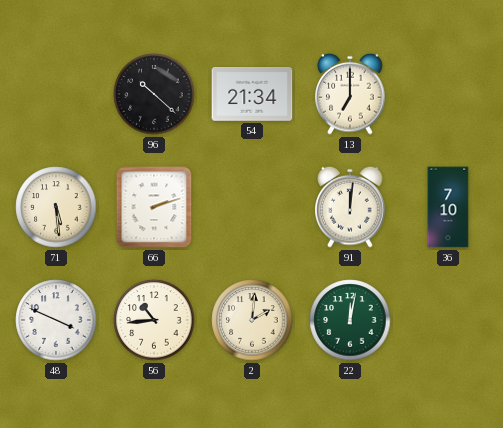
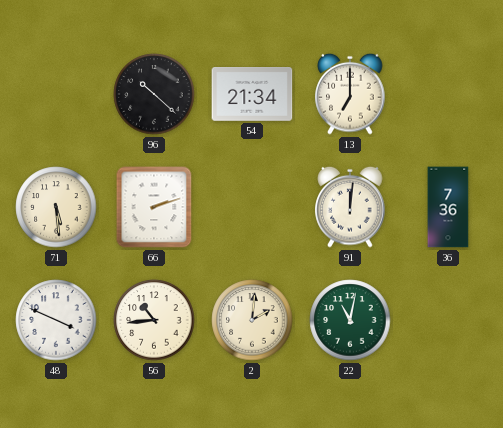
36: 7:10 -> 7:36 (448, 207)
22: 12:02 -> 11:02 (350, 320)
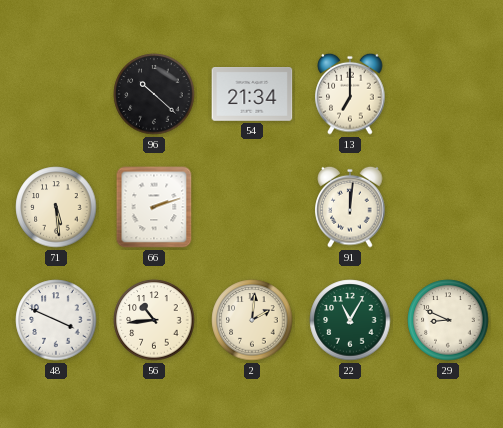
36: 7:36 -> none (448, 207)
22: 11:02 -> 11:05 (350, 320)
29: none -> 8:49 (448, 320)
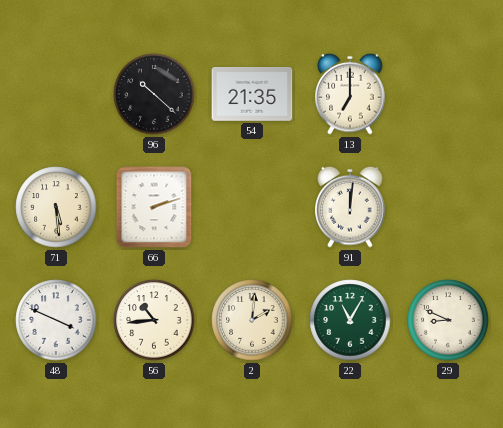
54: 21:34 -> 21:35 (252, 95)
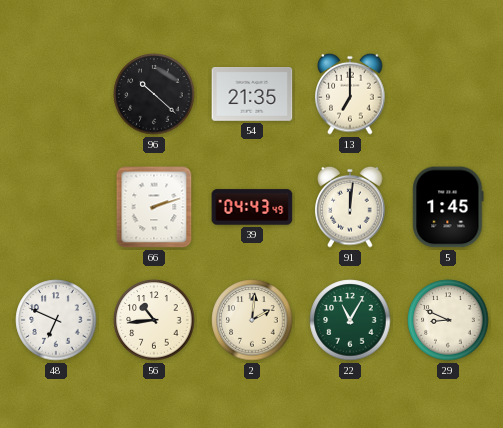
71: 5:29 -> none (56, 207)
39: none -> 04:43 (252, 207)
5: none -> 1:45 (448, 207)
48: 3:49 -> 6:49 (56, 320)
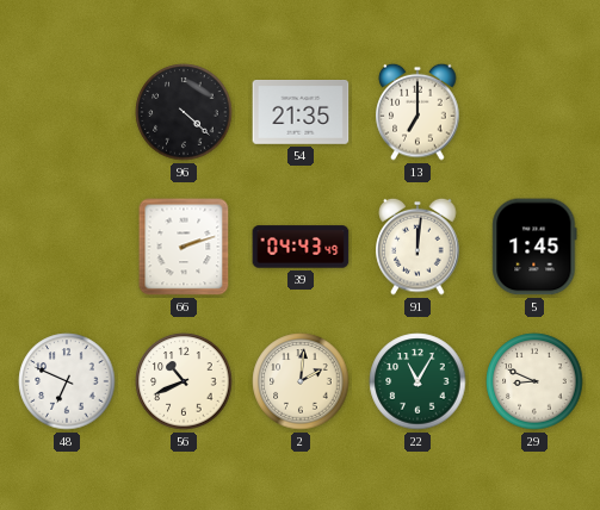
96: 10:22 -> 4:22 (184, 112)
56: 10:44 -> 10:41 (184, 381)
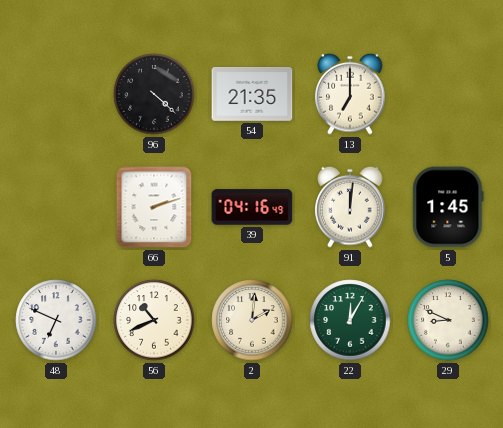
39: 04:43 -> 04:16 (252, 207)
22: 11:05 -> 12:05 (350, 320)
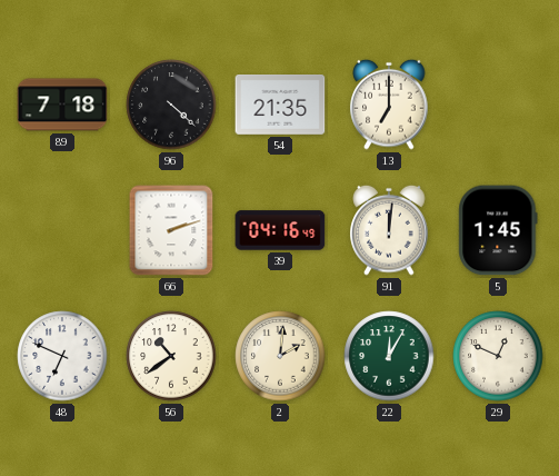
89: none -> 7:18 (62, 105)
56: 10:41 -> 10:39 (171, 356)
29: 8:49 -> 12:49 (498, 356)
